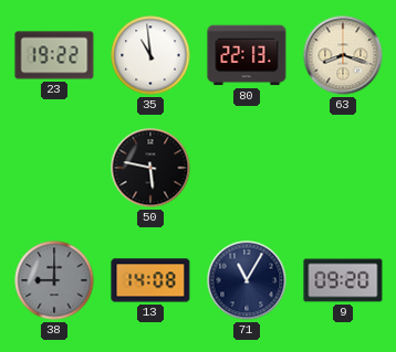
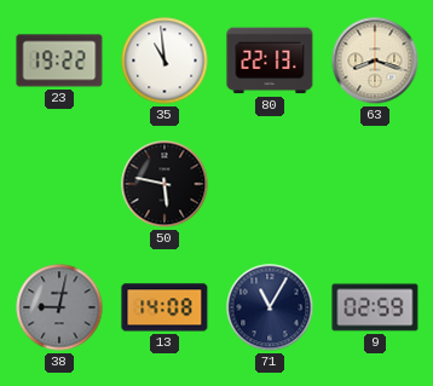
38: 9:00 -> 9:02 (59, 307)
9: 09:20 -> 02:59 (375, 307)
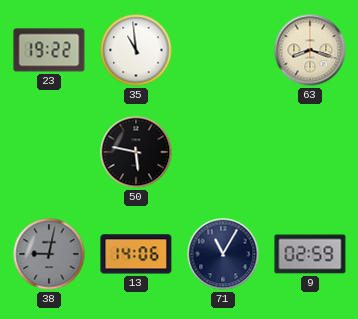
80: 22:13 -> none (270, 61)
13: 14:08 -> 14:06 (136, 254)
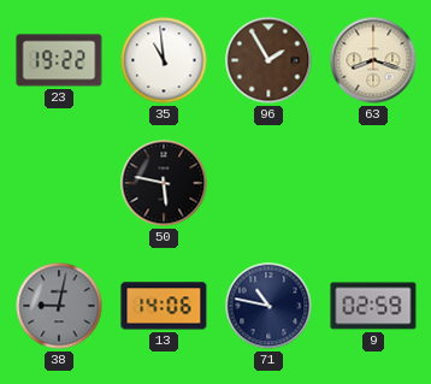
96: none -> 1:55 (268, 60)
71: 11:05 -> 10:47 (268, 306)
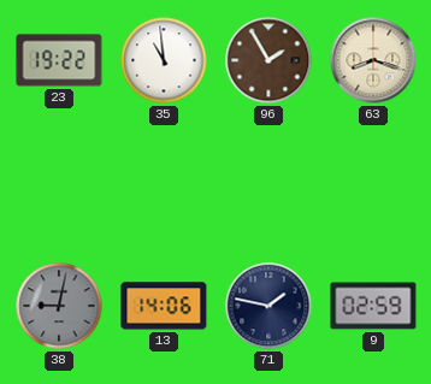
50: 5:47 -> none (164, 183)
71: 10:47 -> 1:47 (268, 306)
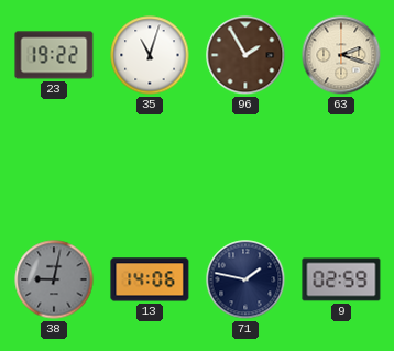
35: 10:59 -> 11:03 (150, 55)
63: 8:18 -> 2:18 (341, 55)
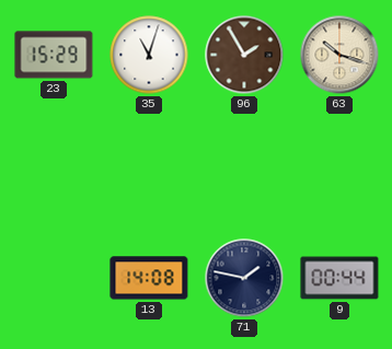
23: 19:22 -> 15:29 (54, 55)
63: 2:18 -> 10:18 (339, 55)
38: 9:02 -> none (54, 279)
13: 14:06 -> 14:08 (149, 278)
9: 02:59 -> 00:44 (339, 278)
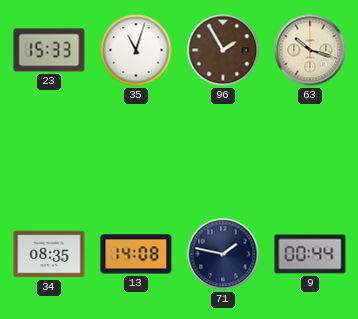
23: 15:29 -> 15:33 (49, 50)
34: none -> 08:35 (49, 254)
